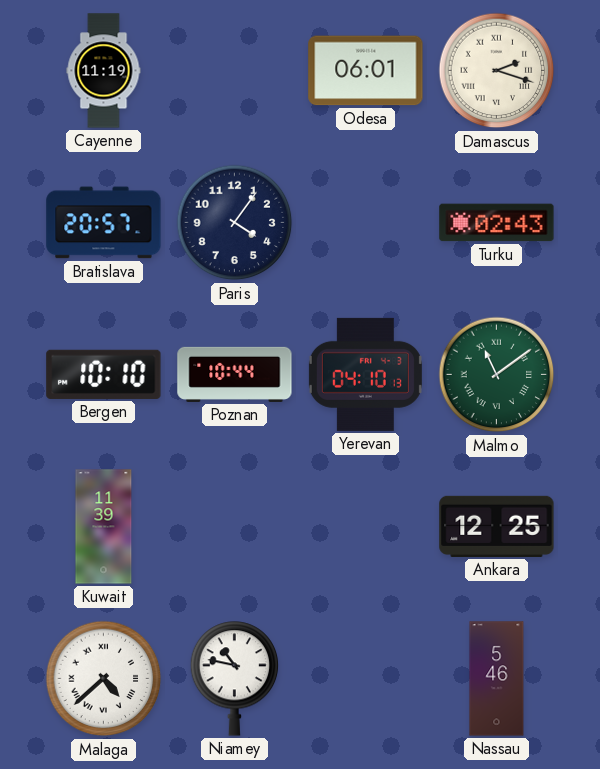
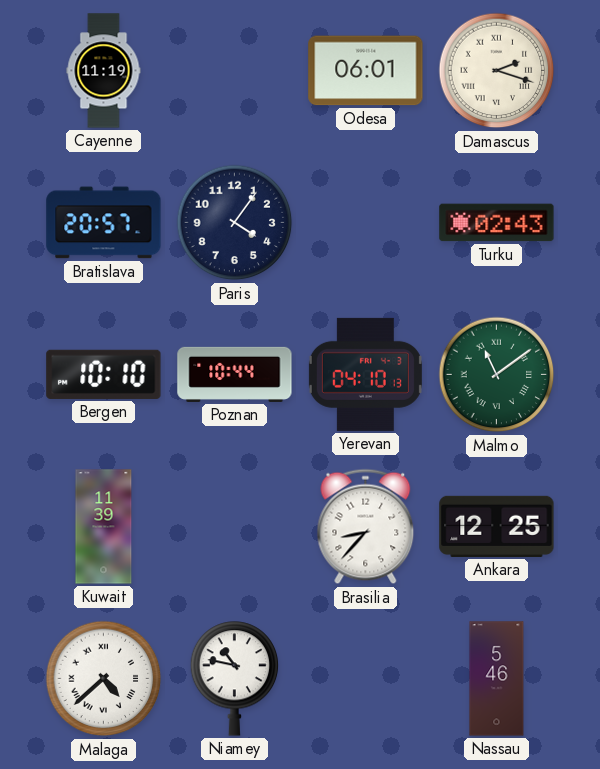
Brasilia: none -> 8:37 (366, 527)
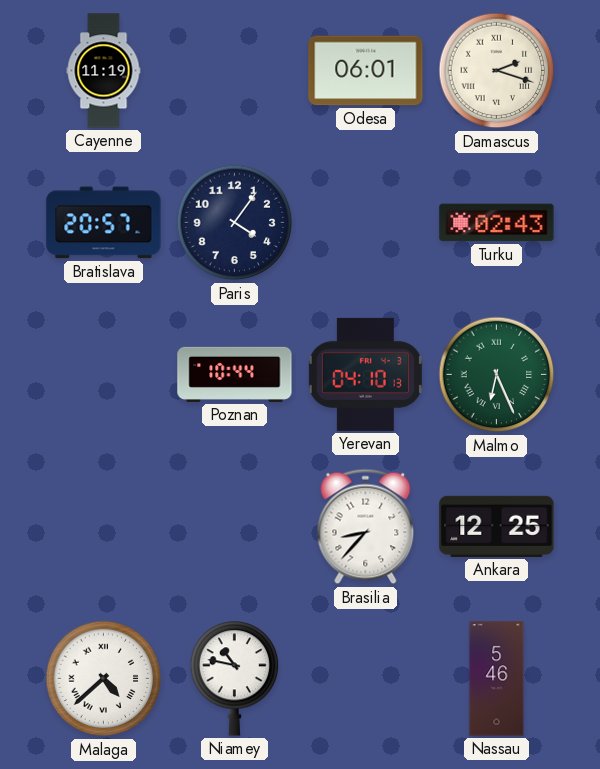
Bergen: 10:10 -> none (104, 374)
Malmo: 11:09 -> 6:26 (497, 375)
Kuwait: 11:39 -> none (104, 527)
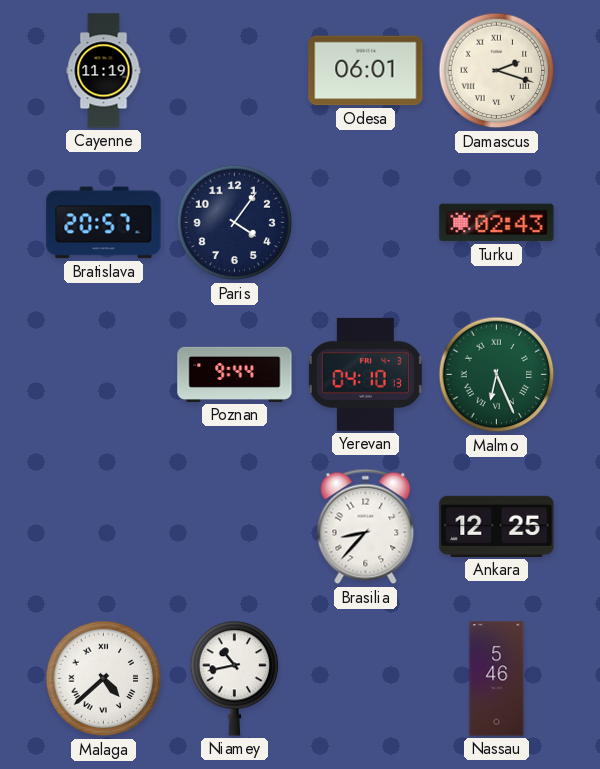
Poznan: 10:44 -> 9:44 (235, 374)
Niamey: 10:47 -> 10:43 (235, 679)
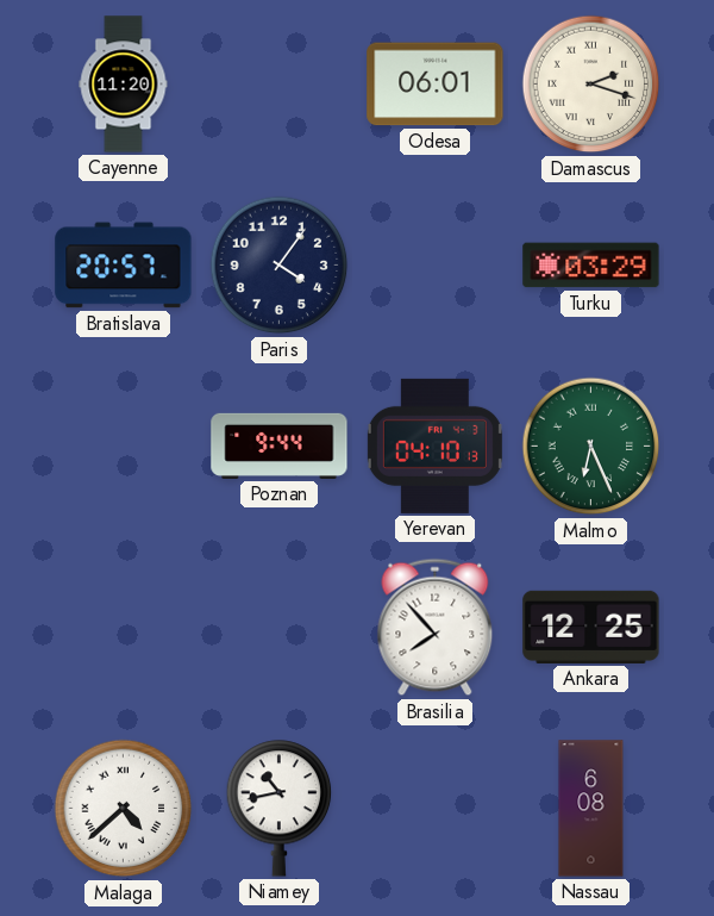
Cayenne: 11:19 -> 11:20 (124, 85)
Turku: 02:43 -> 03:29 (591, 266)
Brasilia: 8:37 -> 7:53 (436, 628)
Nassau: 5:46 -> 6:08 (591, 809)
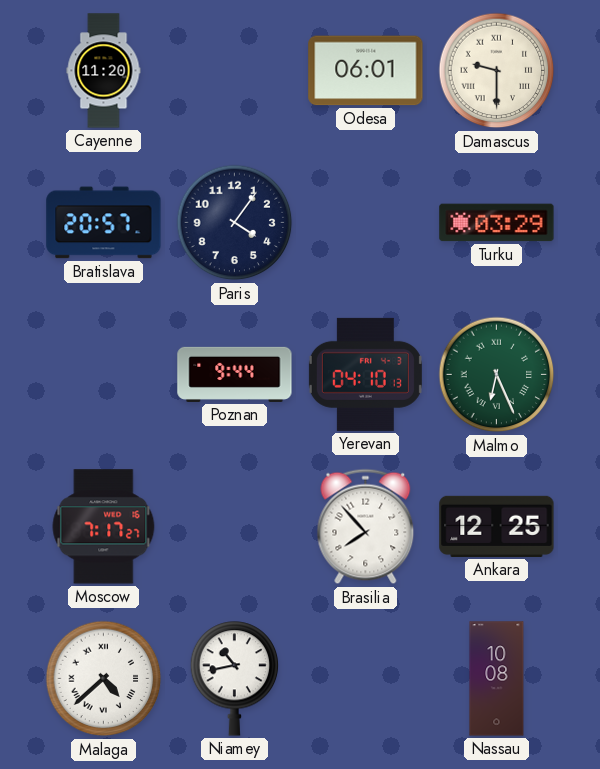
Damascus: 2:18 -> 9:30 (497, 71)
Moscow: none -> 7:17 (104, 527)
Nassau: 6:08 -> 10:08 (497, 679)
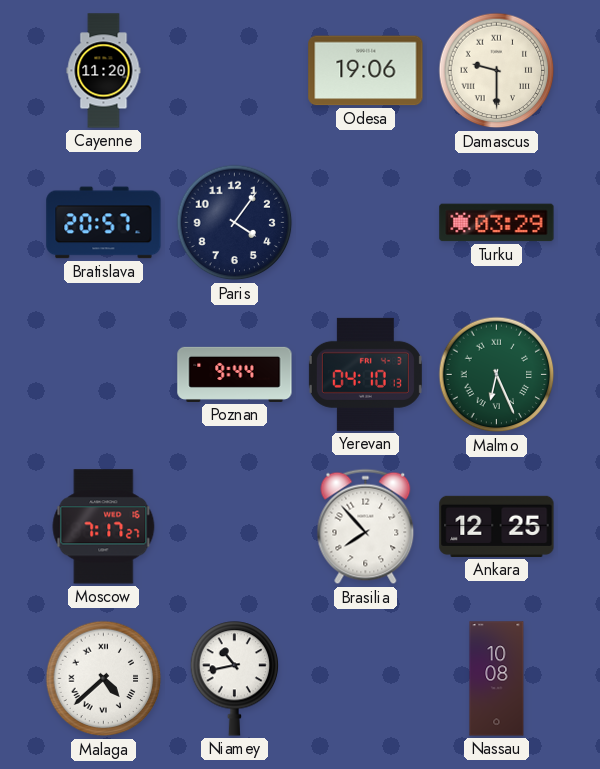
Odesa: 06:01 -> 19:06 (366, 71)
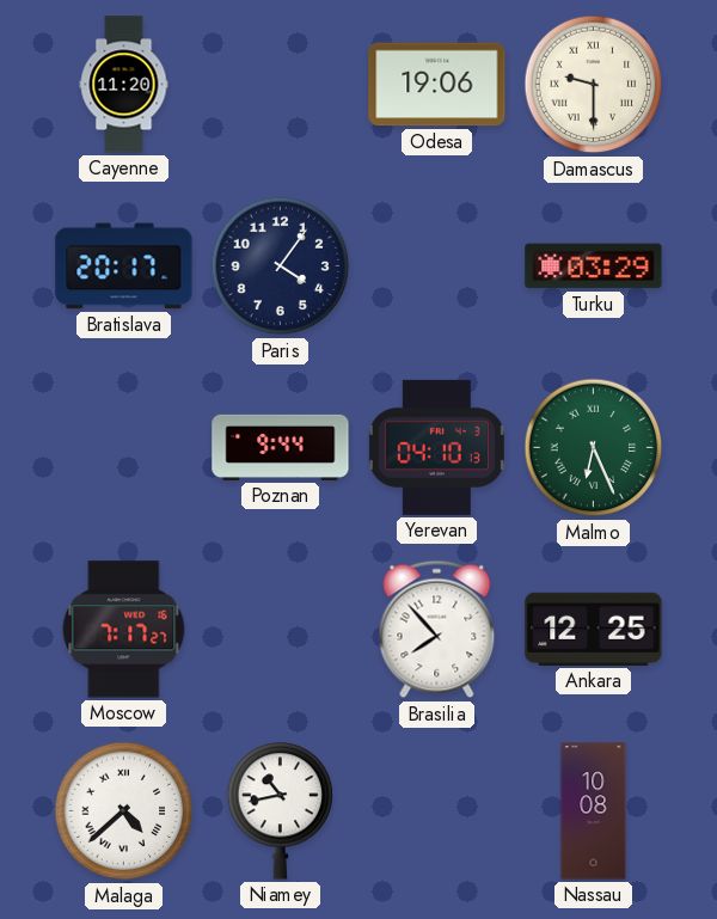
Bratislava: 20:57 -> 20:17 (124, 266)
